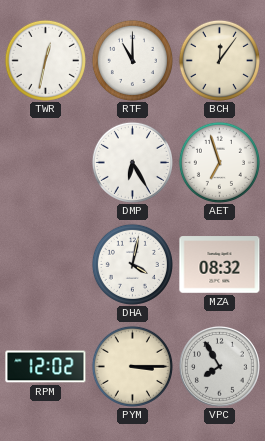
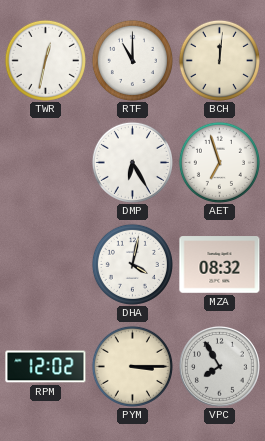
BCH: 12:06 -> 12:01 (219, 60)
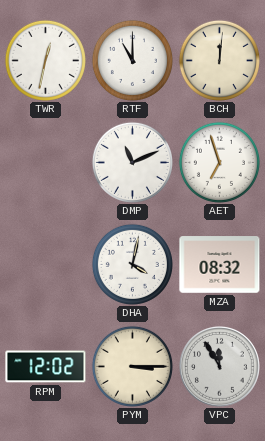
DMP: 6:25 -> 11:11 (132, 162)
VPC: 7:55 -> 11:55 (219, 366)
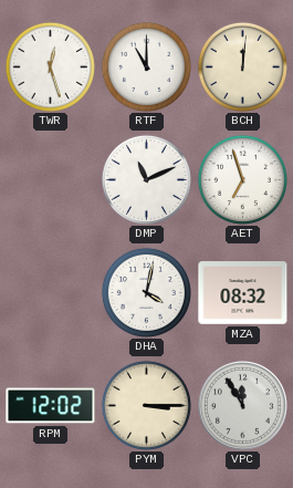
TWR: 12:32 -> 12:27 (50, 66)
